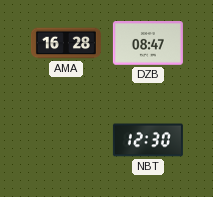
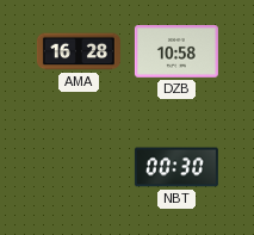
DZB: 08:47 -> 10:58 (176, 52)
NBT: 12:30 -> 00:30 (176, 167)
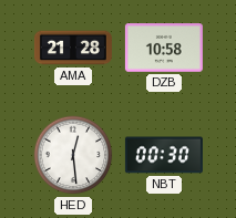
AMA: 16:28 -> 21:28 (73, 48)
HED: none -> 12:29 (73, 155)
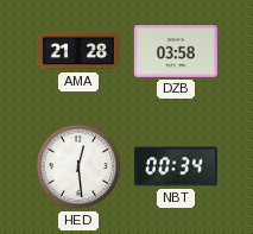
DZB: 10:58 -> 03:58 (176, 52)
NBT: 00:30 -> 00:34 (176, 166)
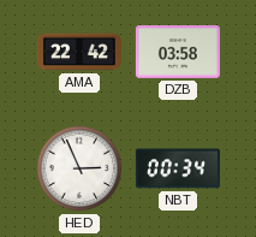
AMA: 21:28 -> 22:42 (79, 52)
HED: 12:29 -> 2:56 (79, 168)
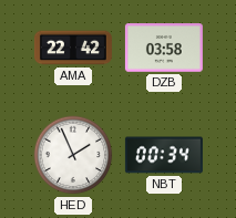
HED: 2:56 -> 1:56 (73, 155)
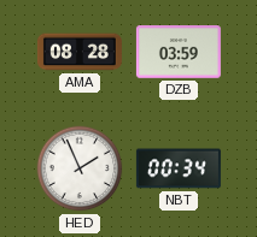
AMA: 22:42 -> 08:28 (80, 52)
DZB: 03:58 -> 03:59 (179, 53)
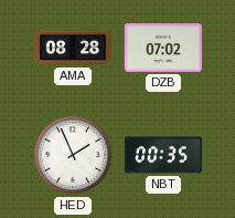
DZB: 03:59 -> 07:02 (163, 49)
NBT: 00:34 -> 00:35 (163, 155)
